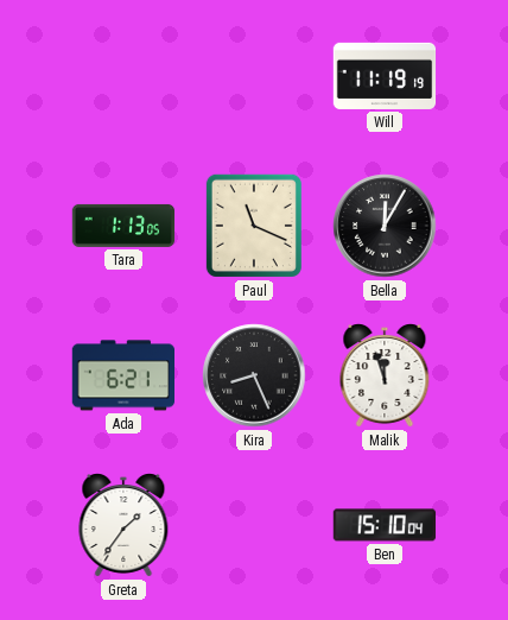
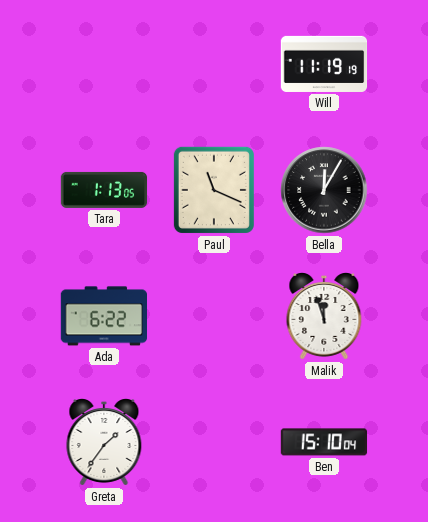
Ada: 6:21 -> 6:22 (104, 316)
Kira: 8:26 -> none (254, 375)
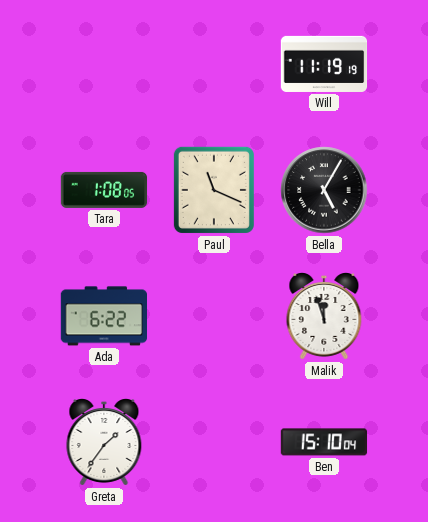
Tara: 1:13 -> 1:08 (104, 190)
Bella: 12:05 -> 5:05 (324, 190)
